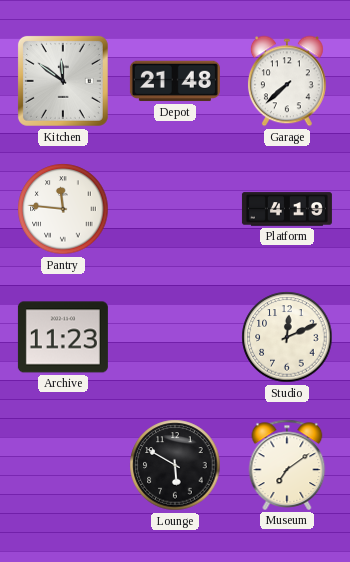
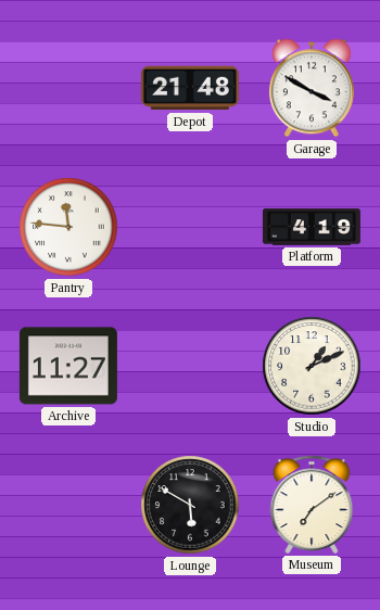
Kitchen: 11:51 -> none (63, 81)
Garage: 7:38 -> 3:50 (312, 88)
Archive: 11:23 -> 11:27 (68, 366)
Studio: 12:11 -> 1:11 (312, 366)
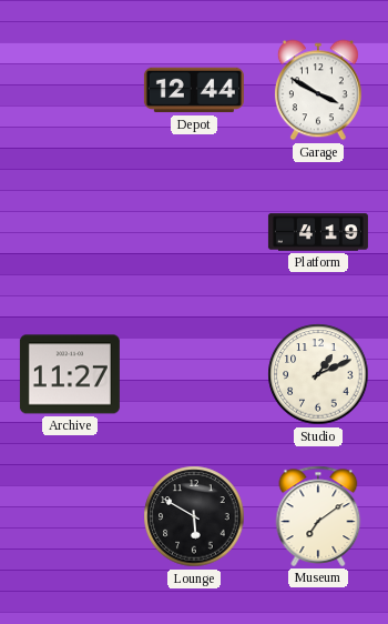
Depot: 21:48 -> 12:44 (194, 90)
Pantry: 11:46 -> none (68, 227)
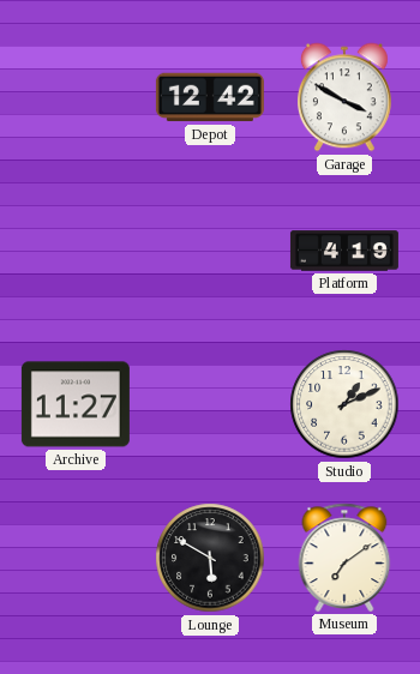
Depot: 12:44 -> 12:42 (210, 97)
